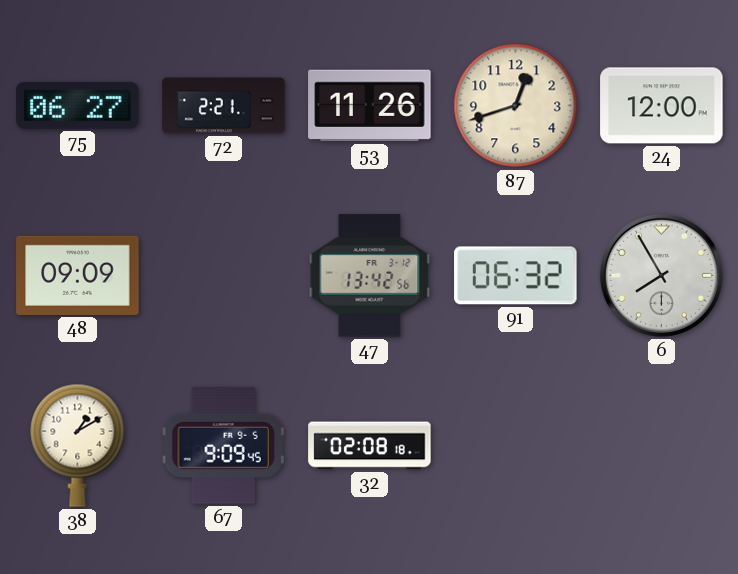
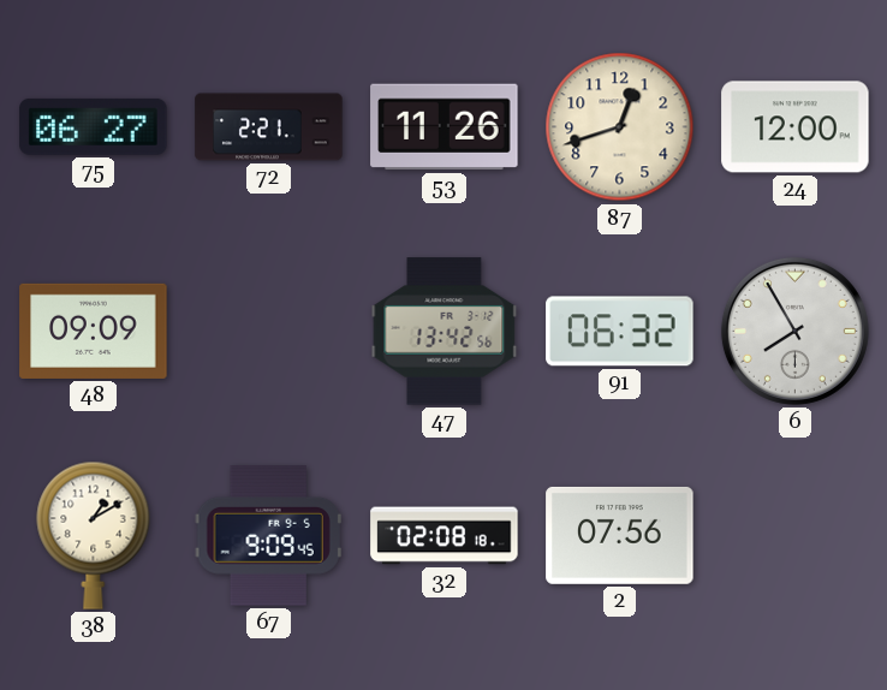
2: none -> 07:56 (620, 535)
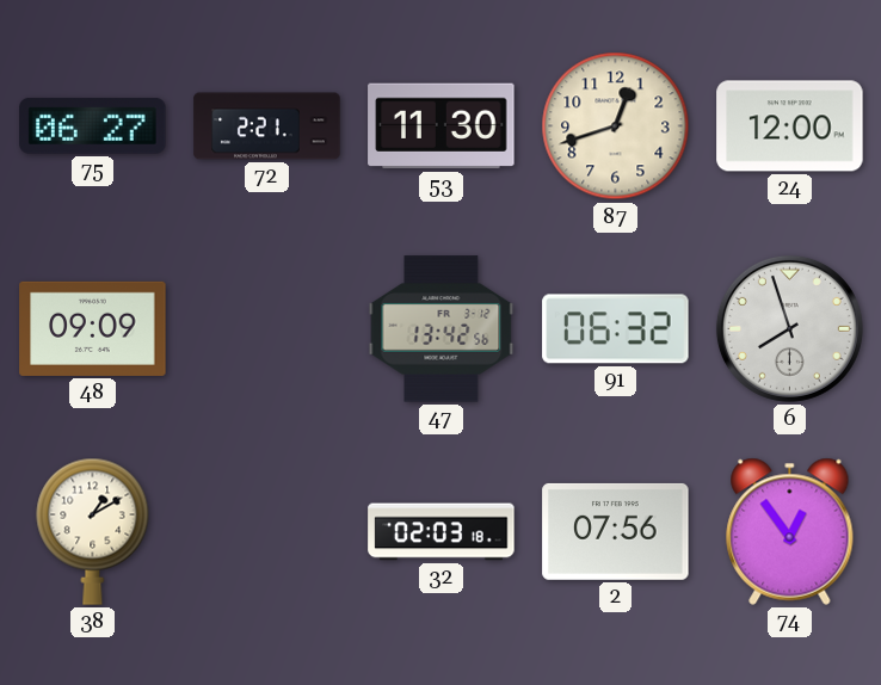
53: 11:26 -> 11:30 (442, 126)
6: 7:55 -> 7:57 (789, 328)
67: 9:09 -> none (268, 536)
32: 02:08 -> 02:03 (442, 532)
74: none -> 12:54 (790, 531)
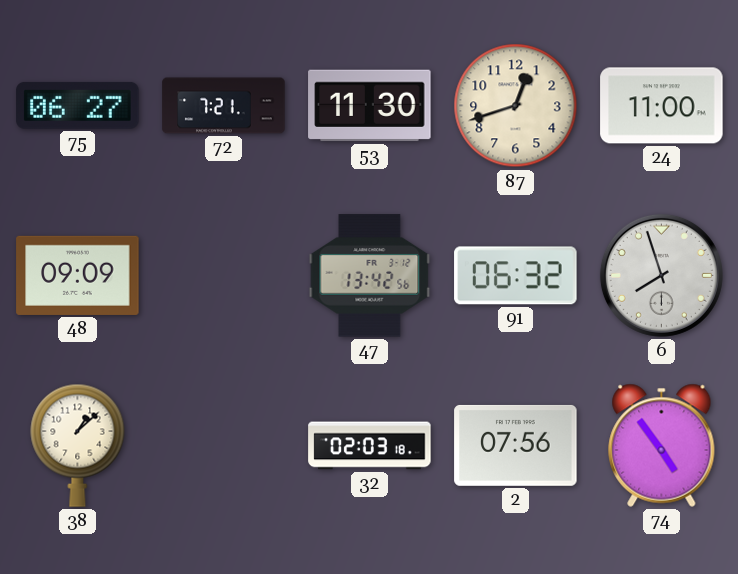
72: 2:21 -> 7:21 (224, 106)
24: 12:00 -> 11:00 (662, 106)
38: 1:10 -> 1:08 (78, 445)
74: 12:54 -> 4:54 (662, 445)
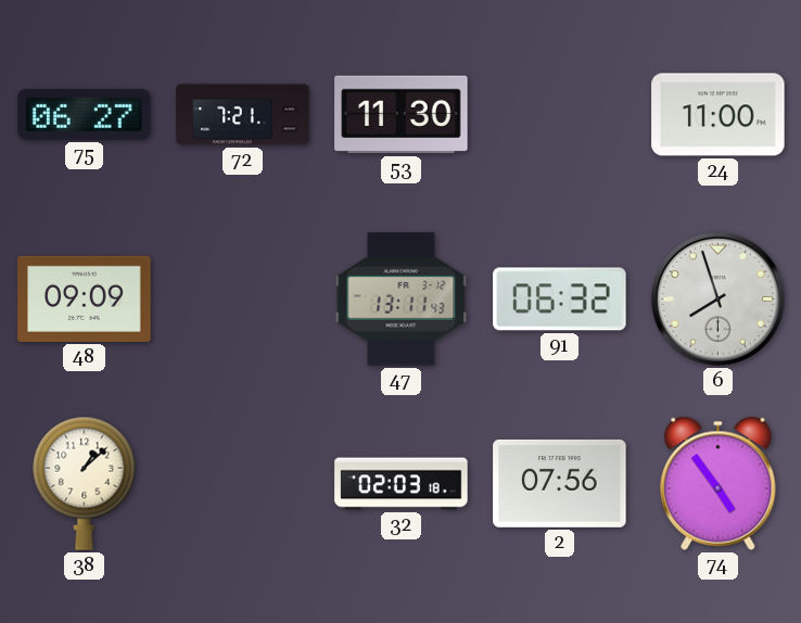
87: 12:42 -> none (516, 106)
47: 13:42 -> 13:11 (402, 300)
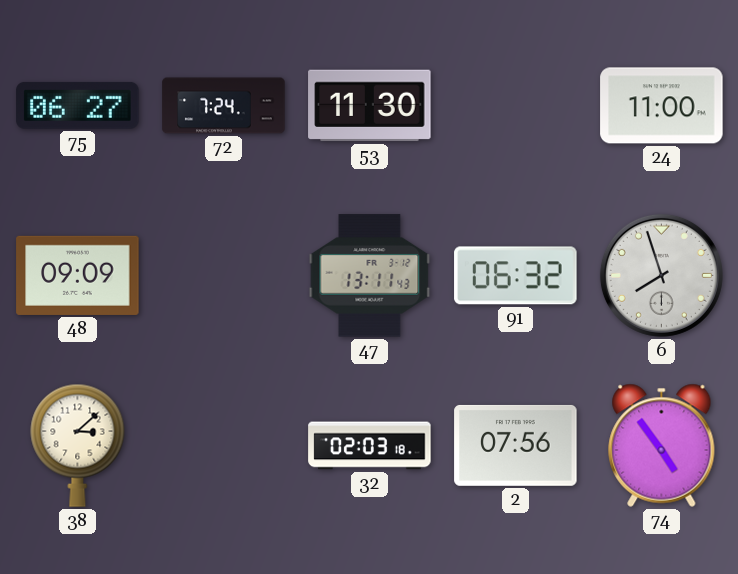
72: 7:21 -> 7:24 (224, 106)
38: 1:08 -> 3:08 (78, 445)
